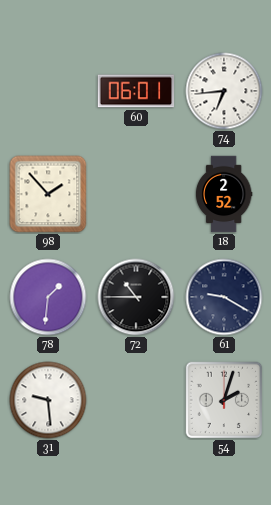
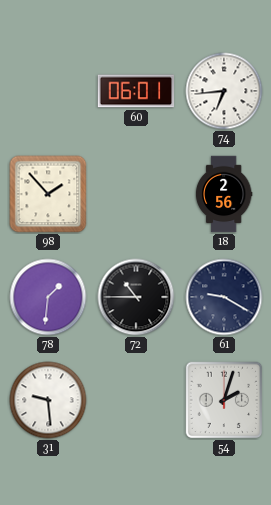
18: 2:52 -> 2:56 (224, 194)
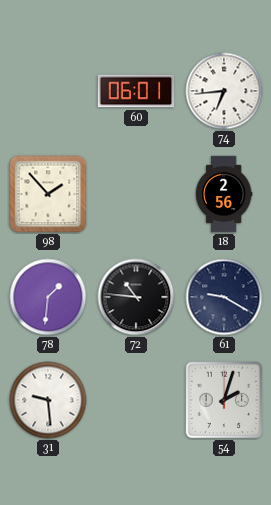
72: 10:45 -> 10:46 (136, 297)
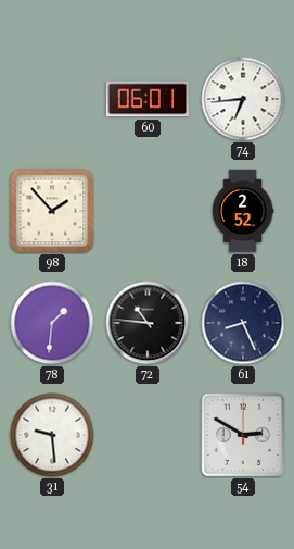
18: 2:56 -> 2:52 (243, 211)
61: 9:20 -> 8:26 (243, 323)
54: 2:03 -> 2:50 (243, 435)
